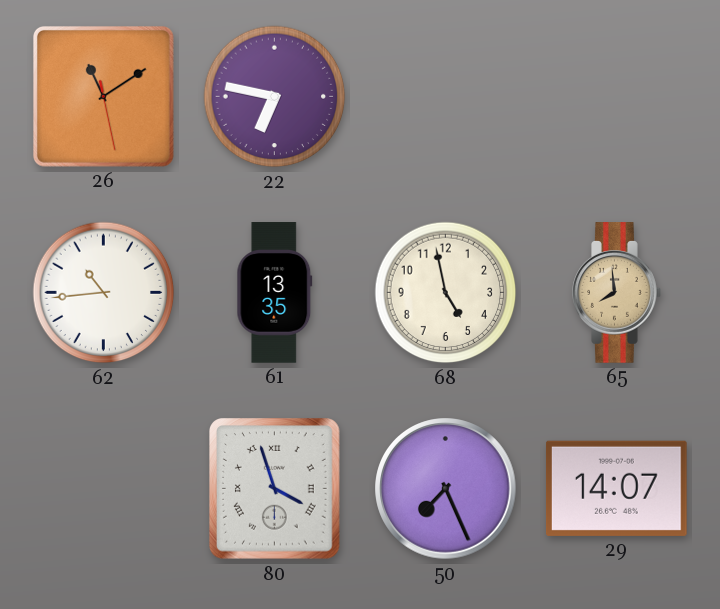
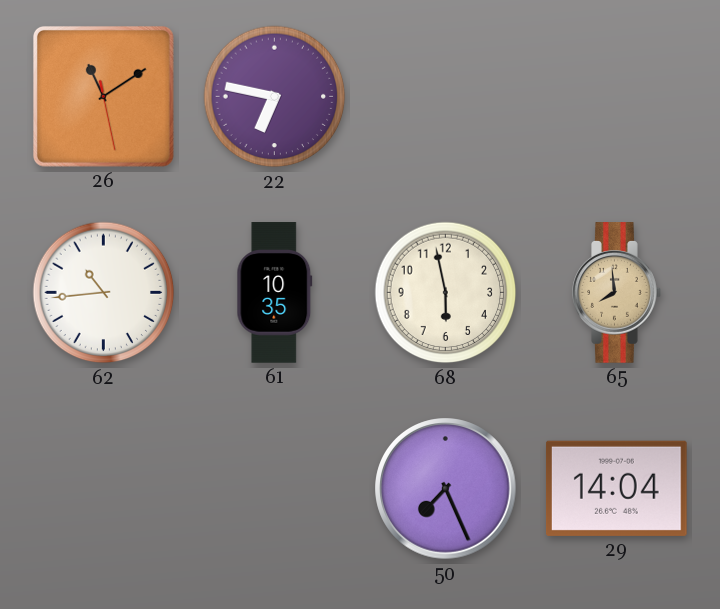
61: 13:35 -> 10:35 (275, 293)
68: 4:58 -> 5:58 (446, 293)
80: 3:57 -> none (275, 489)
29: 14:07 -> 14:04 (616, 488)
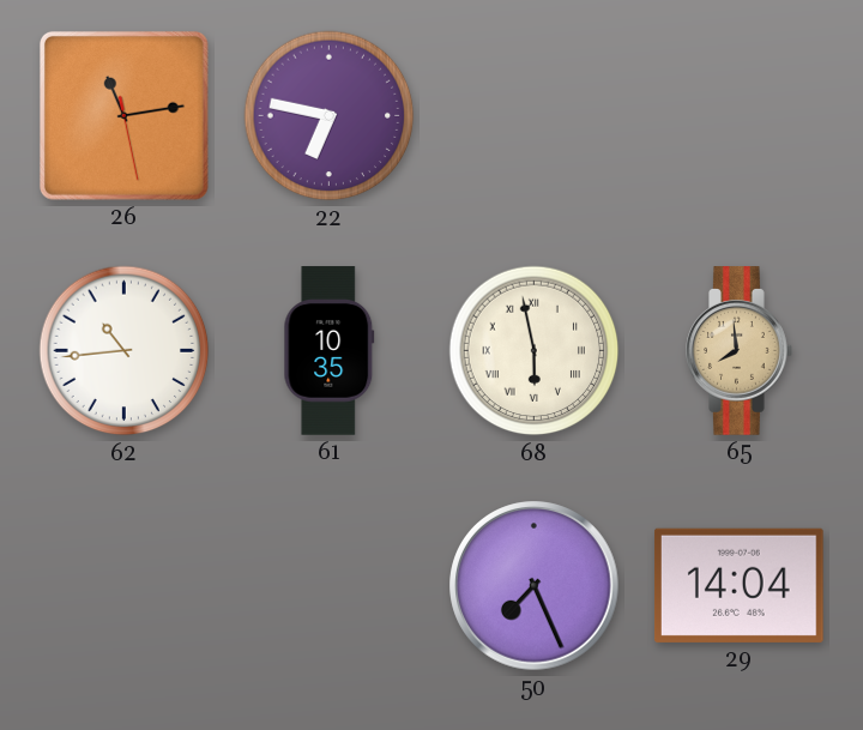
26: 11:09 -> 11:13 (123, 115)
68 numerals: Arabic -> Roman (535, 351)
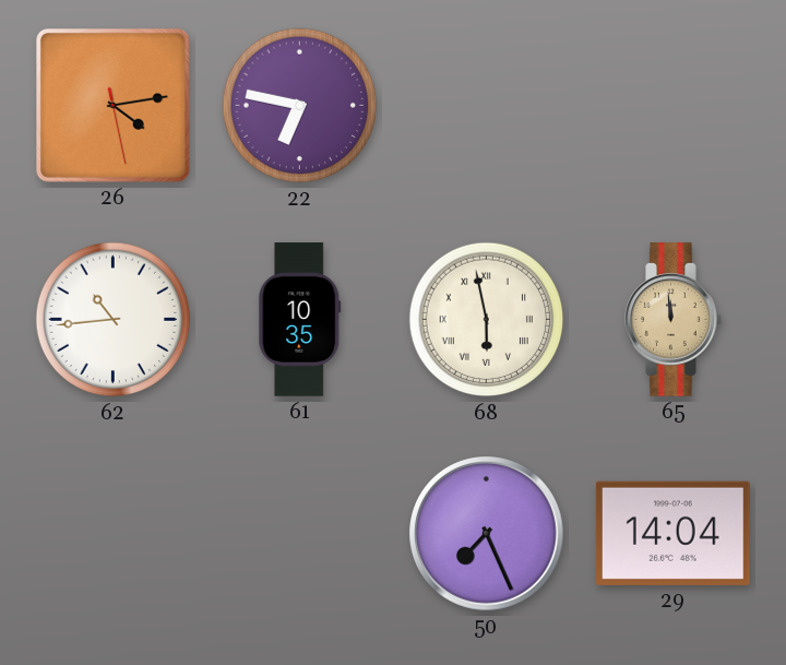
26: 11:13 -> 4:13 (112, 105)
65: 7:59 -> 11:59 (674, 320)
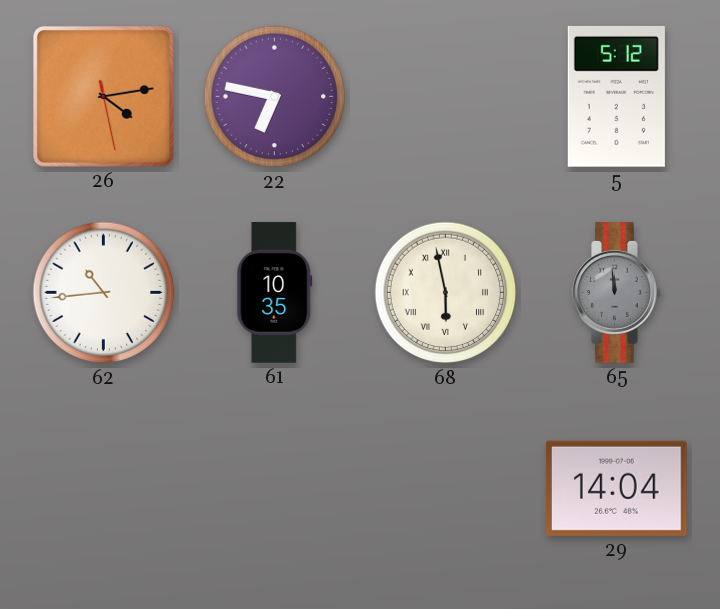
5: none -> 5:12 (616, 96)
65 dial: champagne -> grey (617, 293)
50: 7:26 -> none (487, 534)
